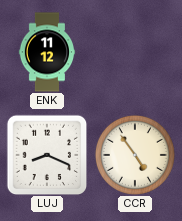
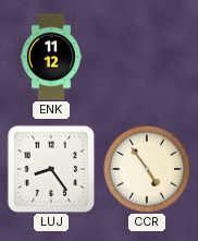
LUJ: 8:19 -> 8:24 (51, 169)
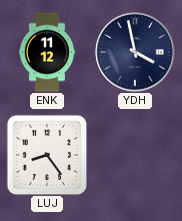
YDH: none -> 3:58 (135, 52)
CCR: 4:54 -> none (147, 169)
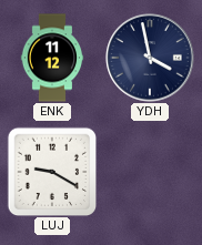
LUJ: 8:24 -> 9:20 (52, 172)
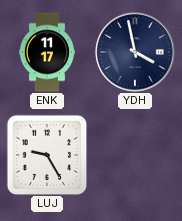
ENK: 11:12 -> 11:17 (47, 52)
LUJ: 9:20 -> 9:25 (47, 155)
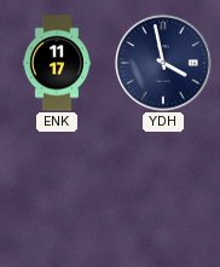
LUJ: 9:25 -> none (47, 155)
